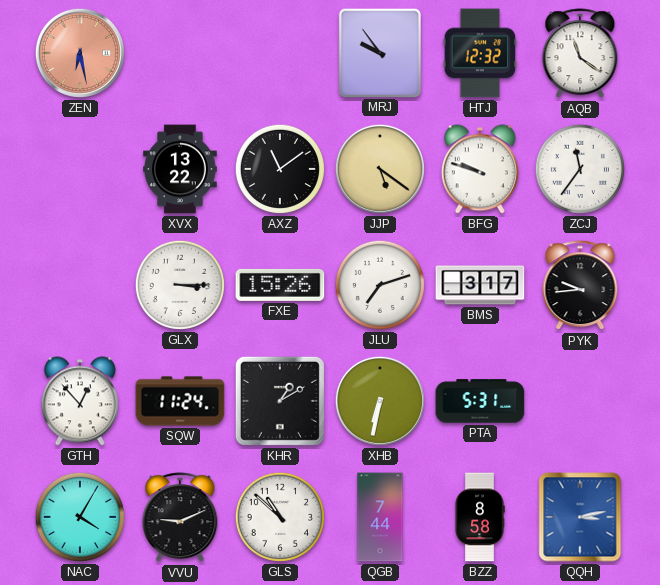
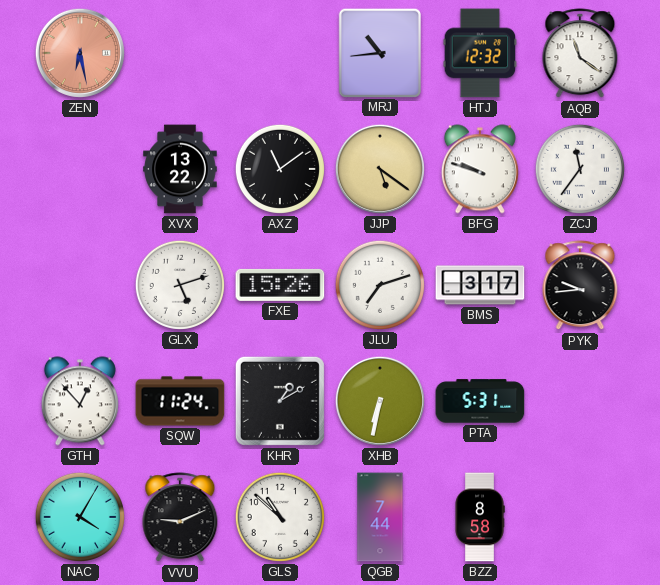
MRJ: 9:54 -> 10:44 (379, 52)
GLX: 3:15 -> 5:12 (180, 285)
QQH: 3:13 -> none (580, 517)
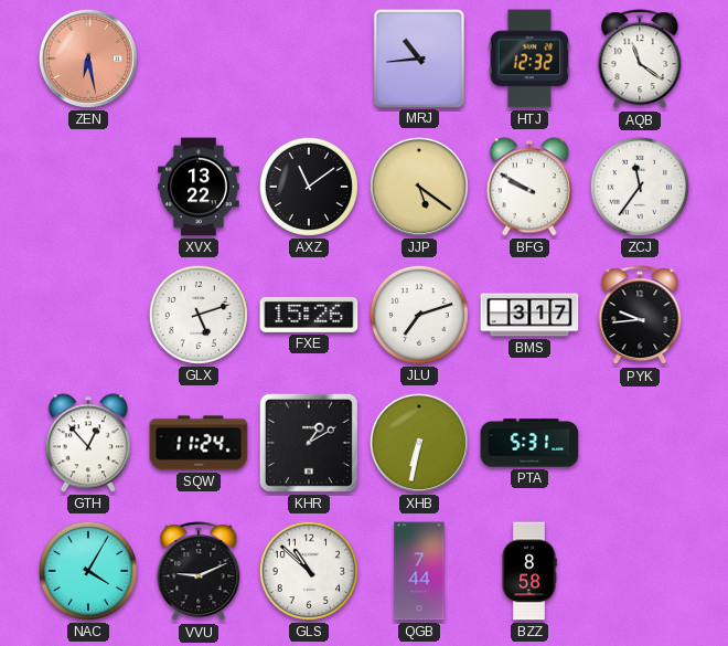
BFG: 9:48 -> 9:50 (529, 187)
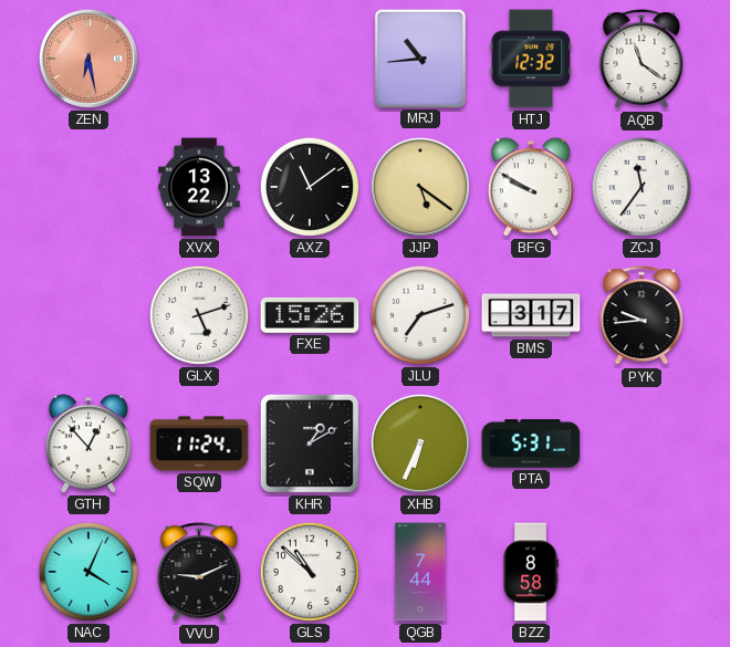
XHB: 6:32 -> 6:34 (420, 443)
NAC: 4:05 -> 4:04 (88, 572)
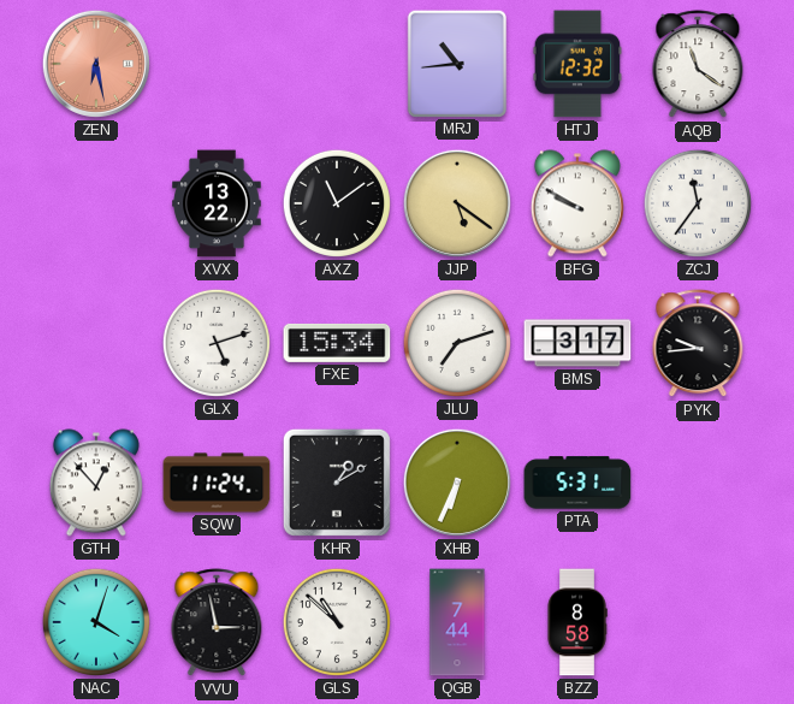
FXE: 15:26 -> 15:34 (337, 343)
NAC: 4:04 -> 4:03 (96, 622)
VVU: 9:11 -> 2:58 (217, 623)
